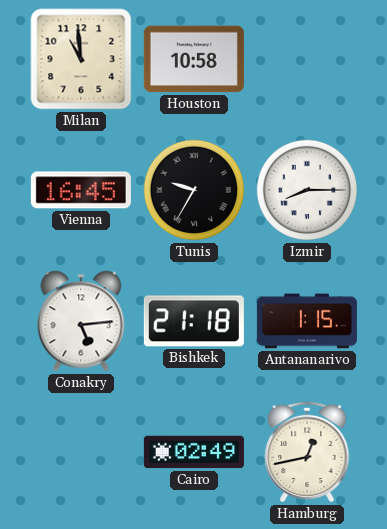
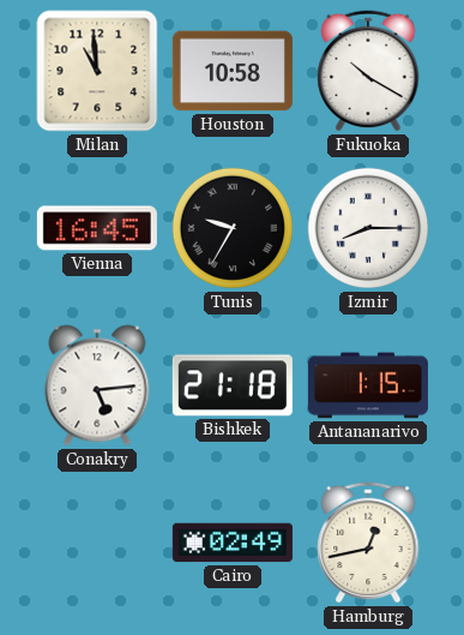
Fukuoka: none -> 10:20 (368, 71)
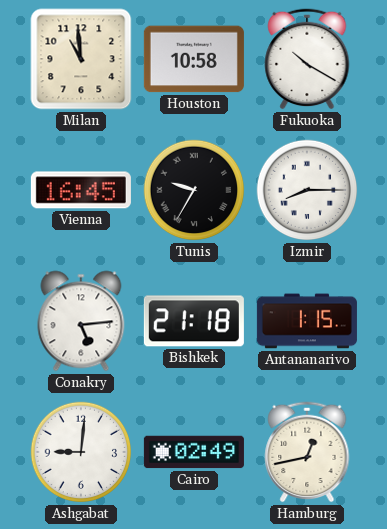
Ashgabat: none -> 9:01 (81, 452)
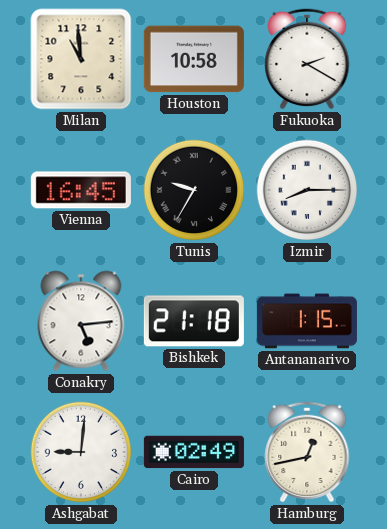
Fukuoka: 10:20 -> 2:20 (307, 59)
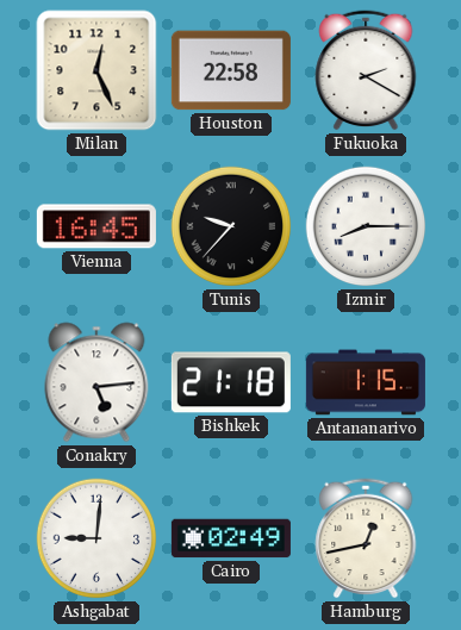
Milan: 10:59 -> 12:26 (96, 70)
Houston: 10:58 -> 22:58 (231, 70)
Tunis: 9:35 -> 9:37 (231, 226)
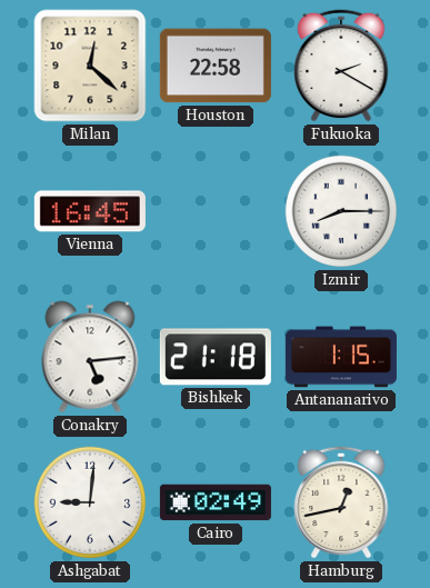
Milan: 12:26 -> 12:22 (90, 66)
Tunis: 9:37 -> none (231, 226)
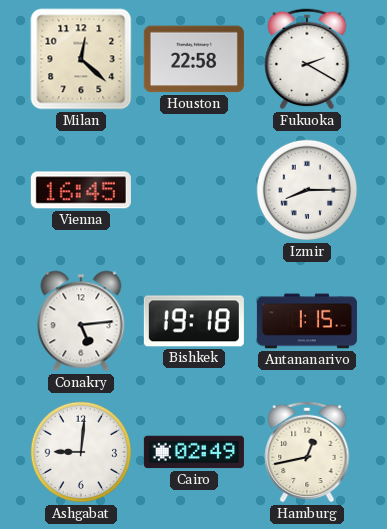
Bishkek: 21:18 -> 19:18 (194, 321)
